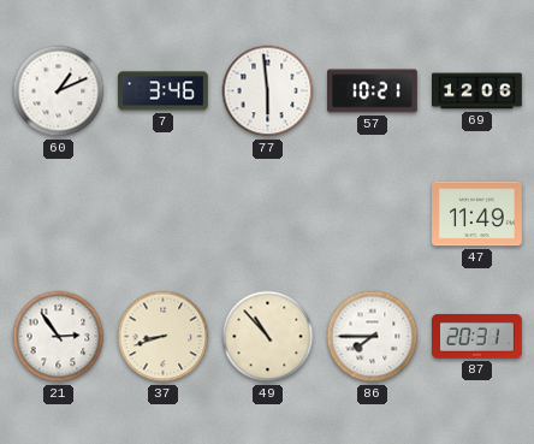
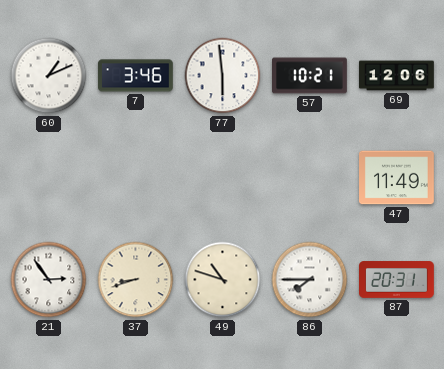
49: 10:53 -> 10:48 (223, 280)
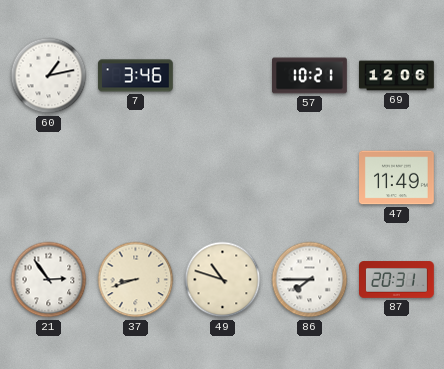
60: 1:11 -> 1:13 (49, 76)
77: 5:59 -> none (223, 76)
